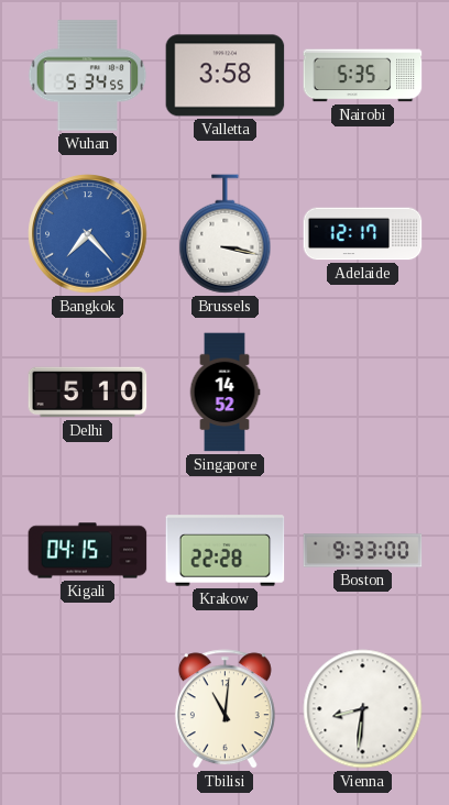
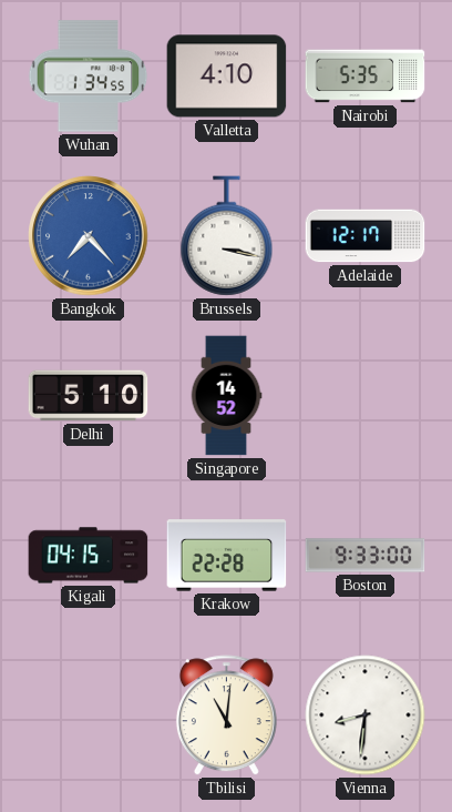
Wuhan: 5:34 -> 1:34 (89, 77)
Valletta: 3:58 -> 4:10 (227, 77)
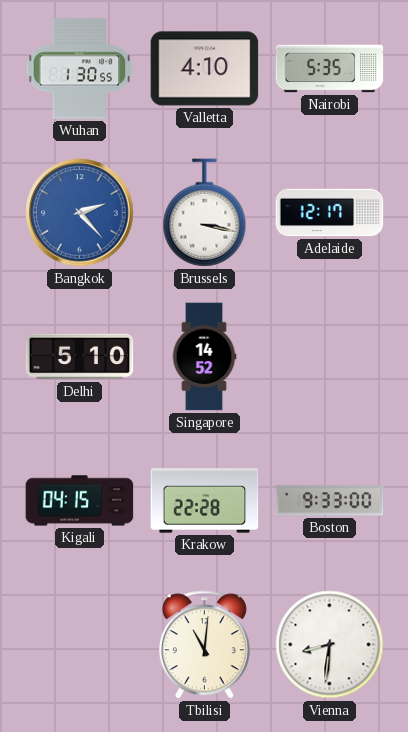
Wuhan: 1:34 -> 1:30 (80, 69)
Bangkok: 7:23 -> 2:23 (80, 213)
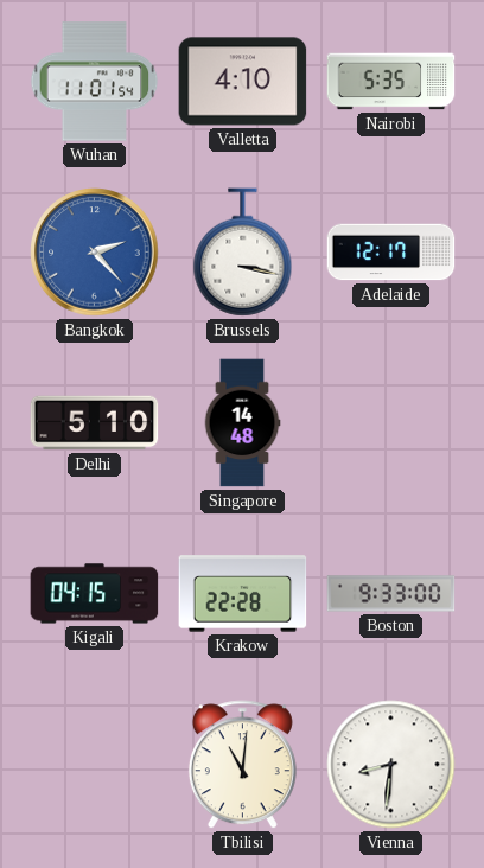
Wuhan: 1:30 -> 11:01 (95, 82)
Singapore: 14:52 -> 14:48 (242, 423)
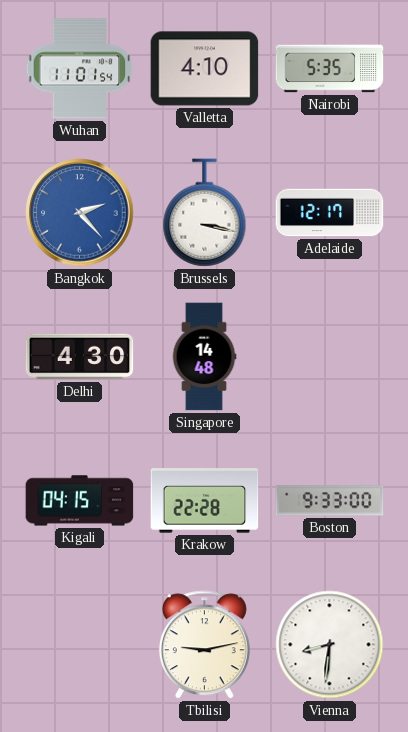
Delhi: 5:10 -> 4:30 (80, 357)
Tbilisi: 11:01 -> 9:13 (204, 645)
